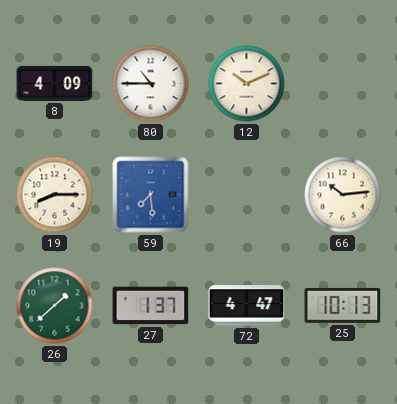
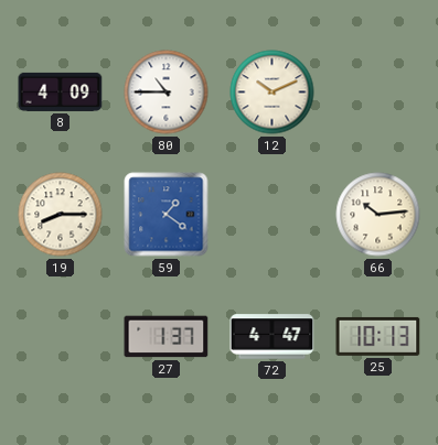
59: 7:29 -> 1:21 (167, 215)
26: 1:38 -> none (55, 306)
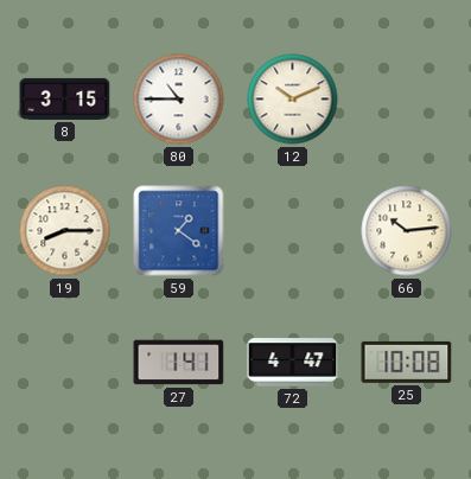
8: 4:09 -> 3:15 (65, 98)
27: 1:37 -> 1:41 (179, 363)
25: 10:13 -> 10:08 (407, 362)
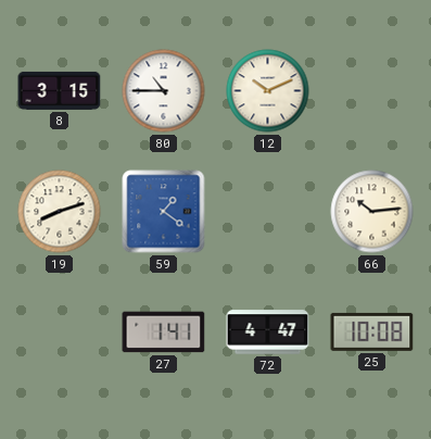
19: 8:15 -> 8:12 (60, 212)
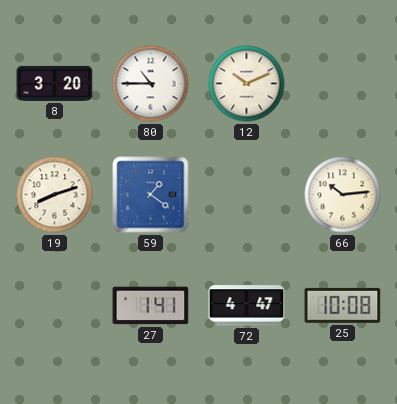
8: 3:15 -> 3:20 (55, 83)
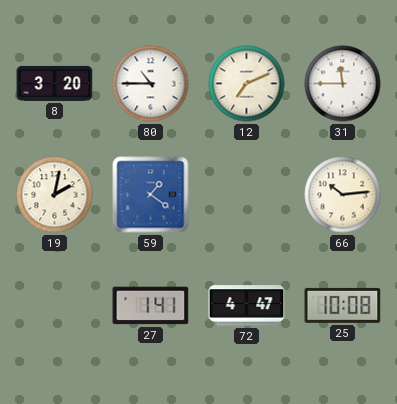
12: 10:11 -> 7:11 (247, 84)
31: none -> 11:45 (343, 84)
19: 8:12 -> 2:02 (55, 195)
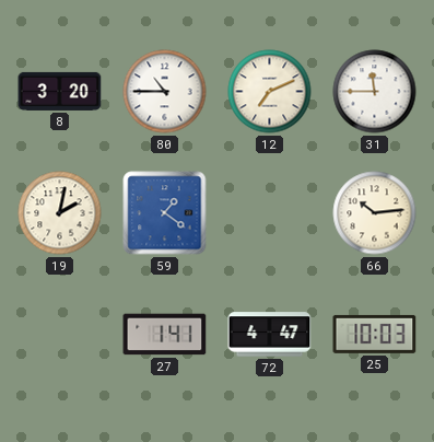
25: 10:08 -> 10:03 (375, 334)
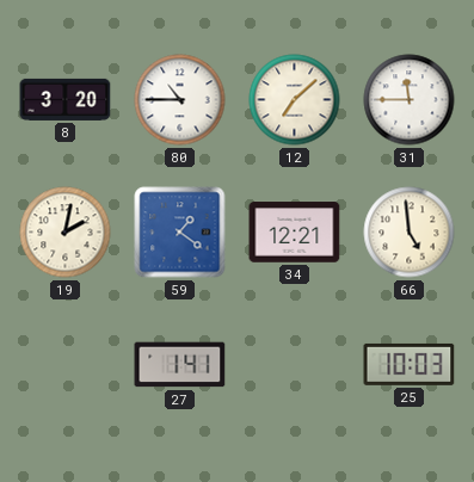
12: 7:11 -> 7:08 (295, 100)
34: none -> 12:21 (295, 233)
66: 10:14 -> 4:59 (410, 233)
72: 4:47 -> none (270, 335)
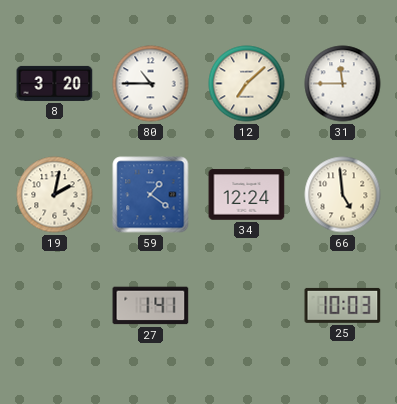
34: 12:21 -> 12:24 (247, 195)
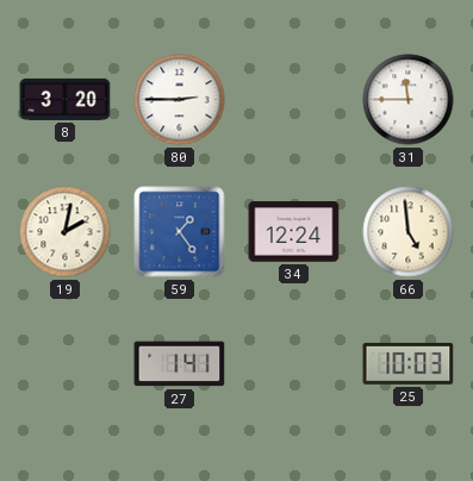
80: 10:45 -> 2:45 (180, 100)
12: 7:08 -> none (247, 84)
59: 1:21 -> 1:24 (180, 232)
